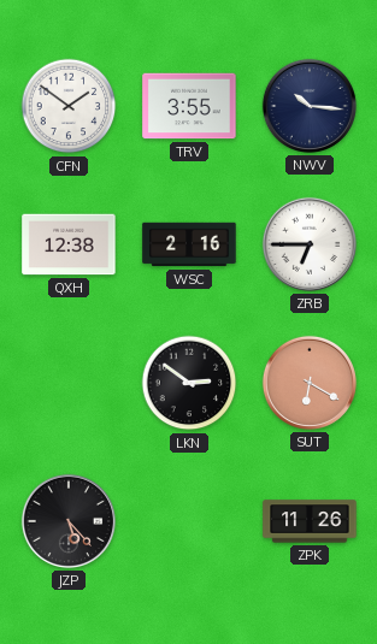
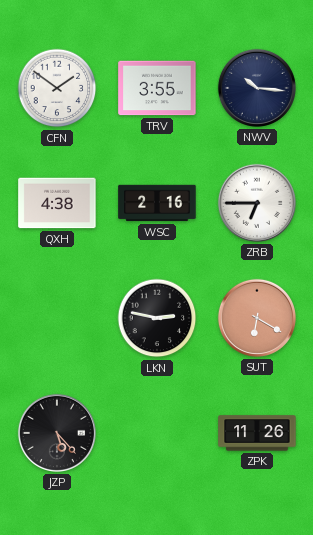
QXH: 12:38 -> 4:38 (57, 203)
LKN: 2:51 -> 2:47 (157, 318)
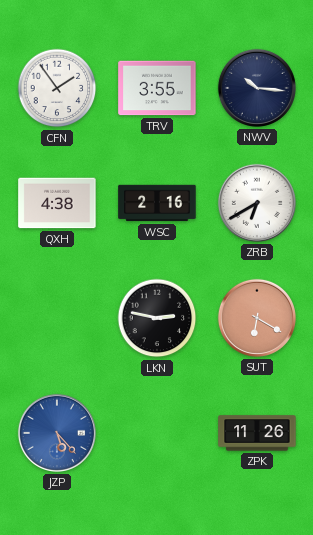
CFN: 1:51 -> 1:54 (57, 88)
ZRB: 6:45 -> 6:40 (257, 203)
JZP dial: black -> blue (57, 433)
